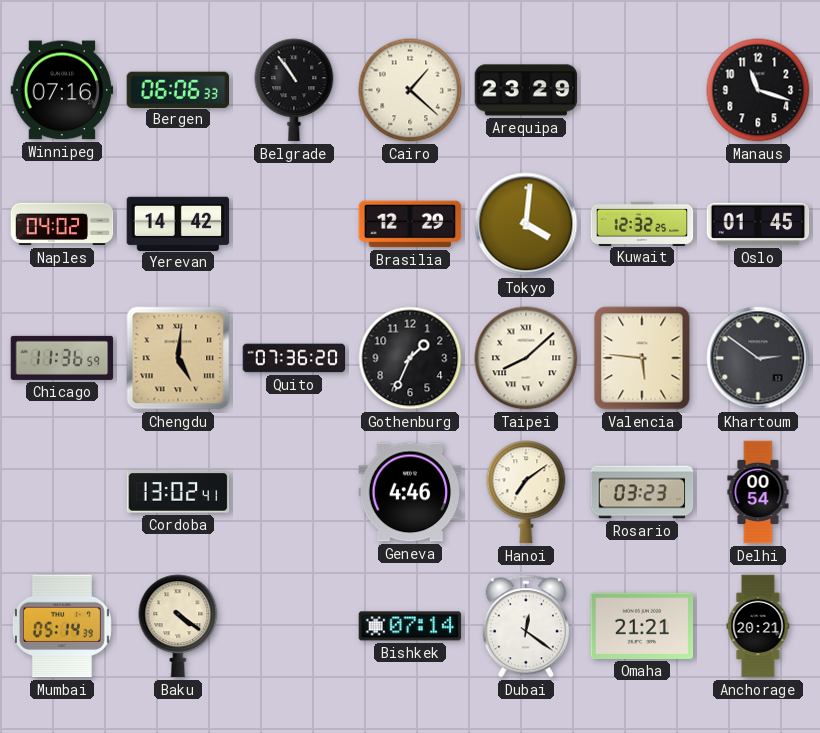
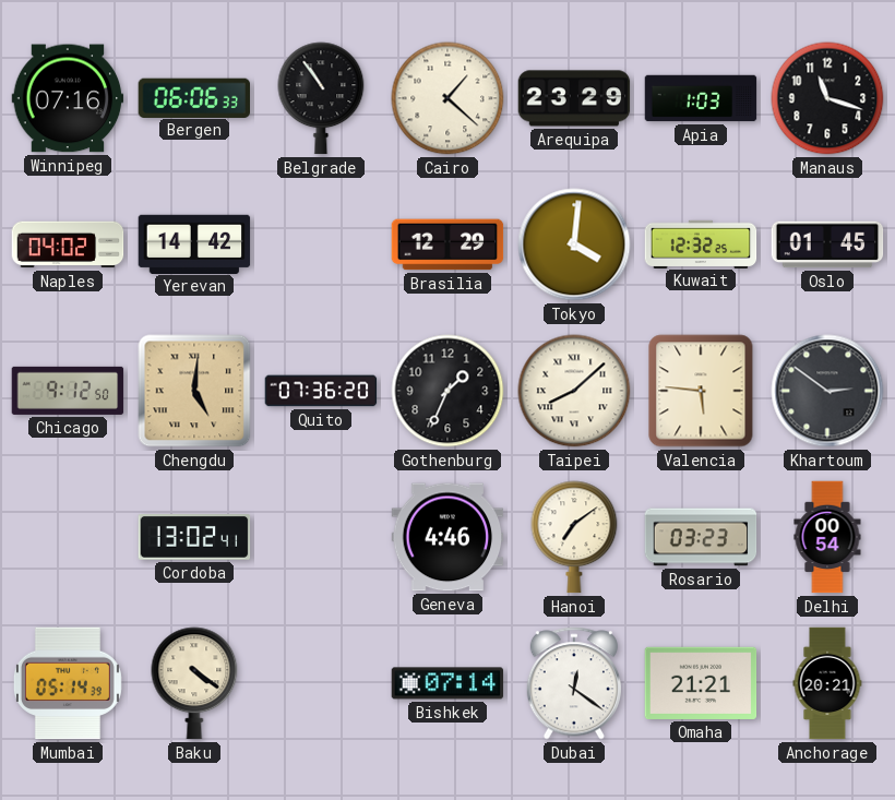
Apia: none -> 1:03 (701, 98)
Chicago: 11:36 -> 9:12 (68, 391)
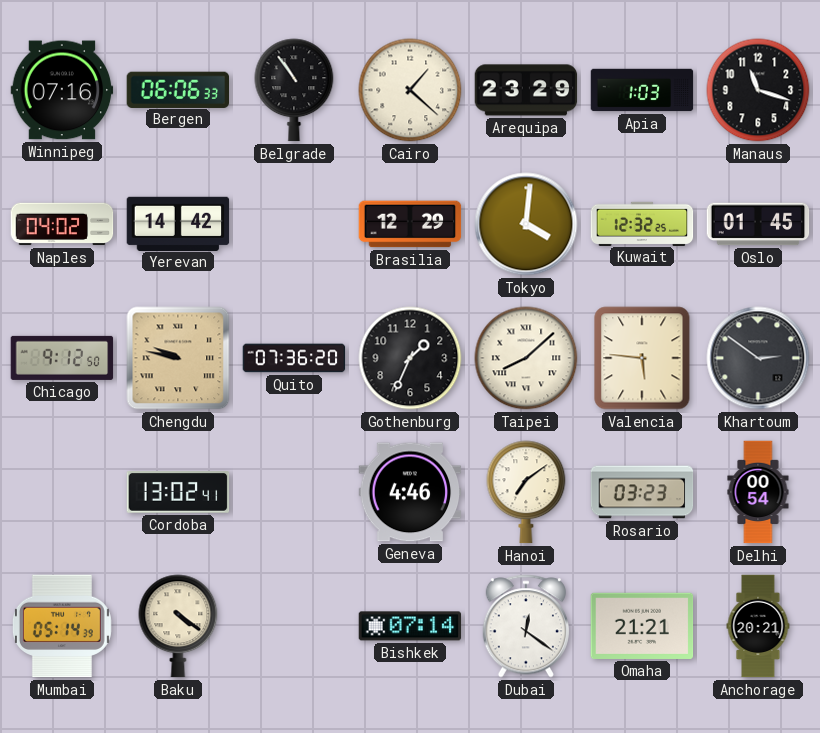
Chengdu: 5:01 -> 9:47 (178, 358)
